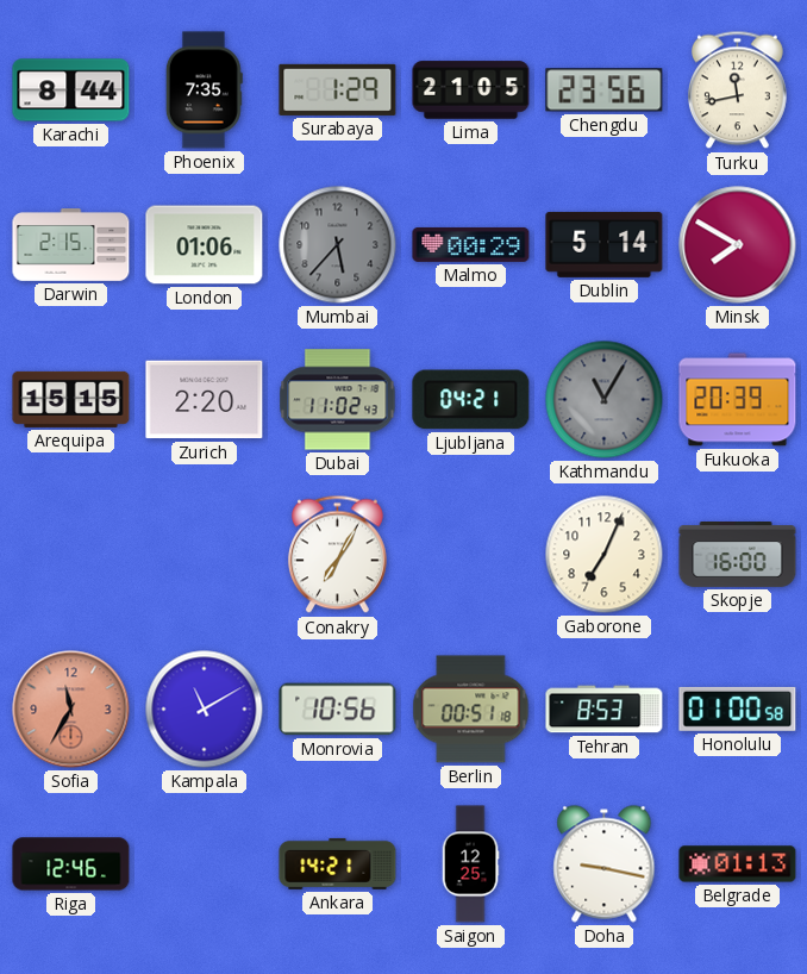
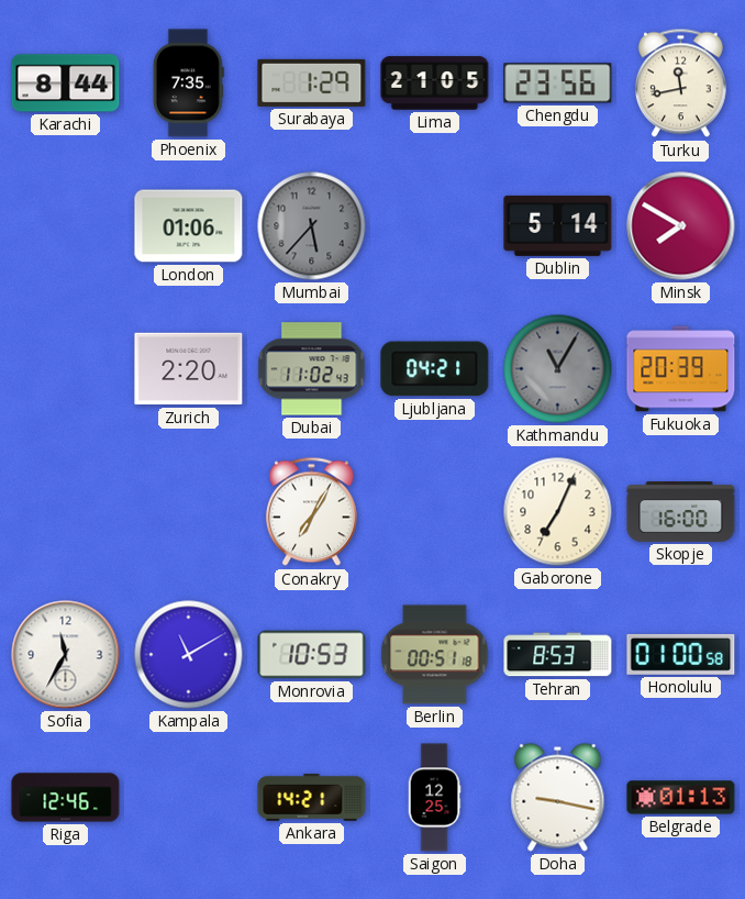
Darwin: 2:15 -> none (71, 245)
Malmo: 00:29 -> none (471, 244)
Arequipa: 15:15 -> none (71, 399)
Sofia dial: salmon -> white (66, 655)
Monrovia: 10:56 -> 10:53 (312, 655)
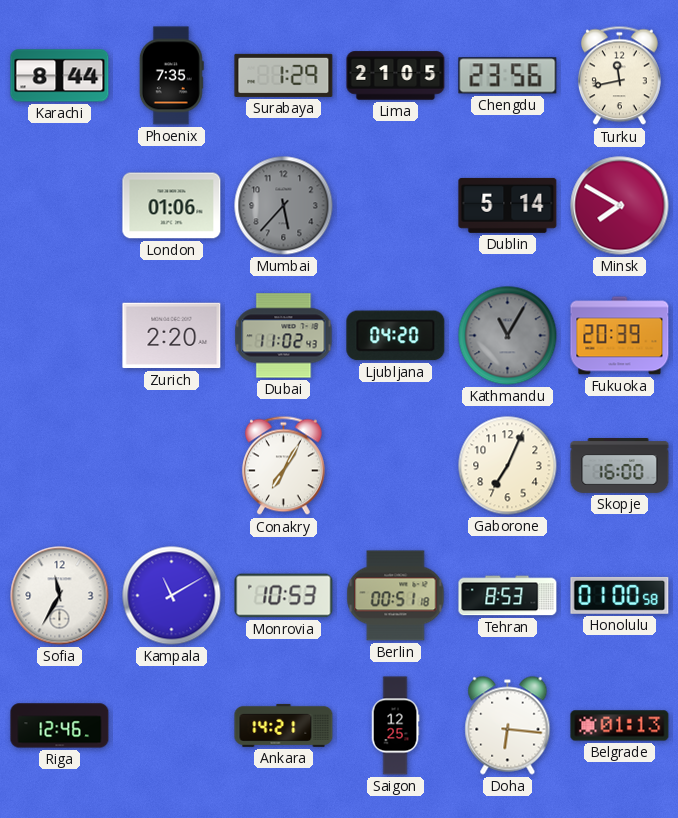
Ljubljana: 04:21 -> 04:20 (396, 336)
Doha: 9:17 -> 6:16 (508, 726)
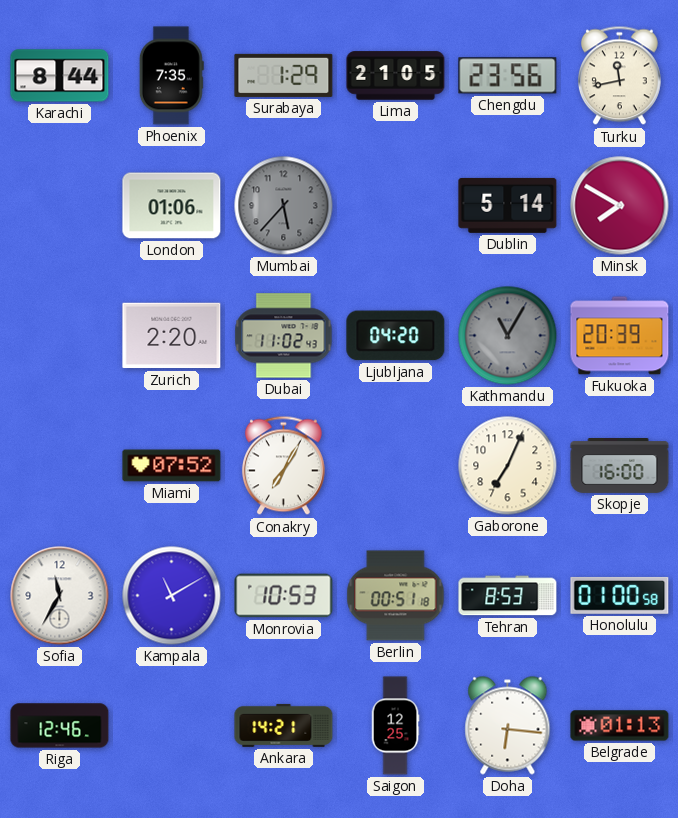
Miami: none -> 07:52 (172, 466)
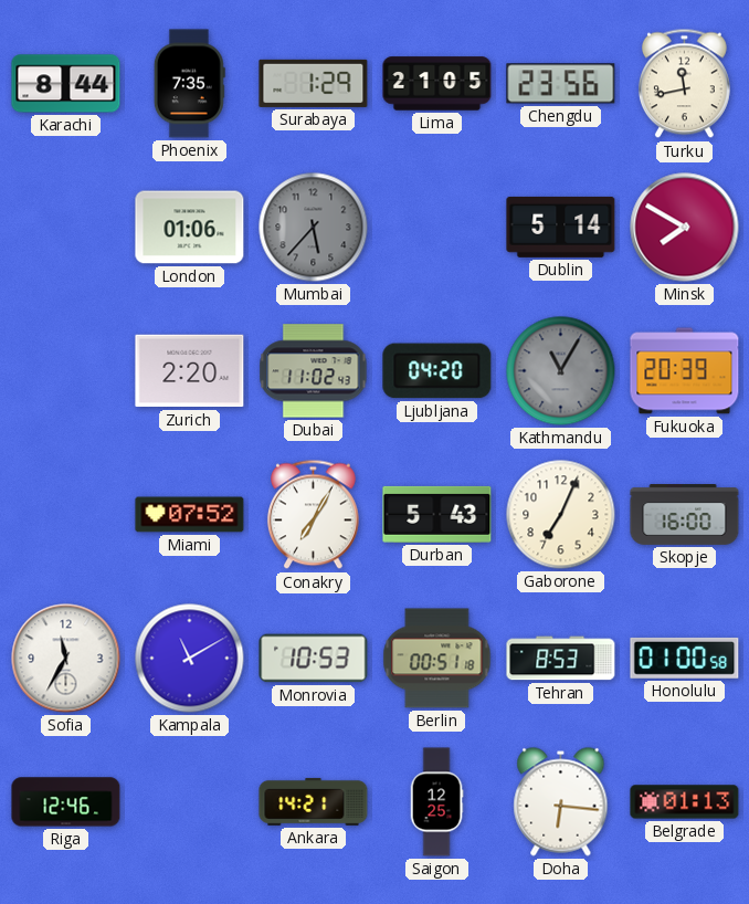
Durban: none -> 5:43 (437, 514)
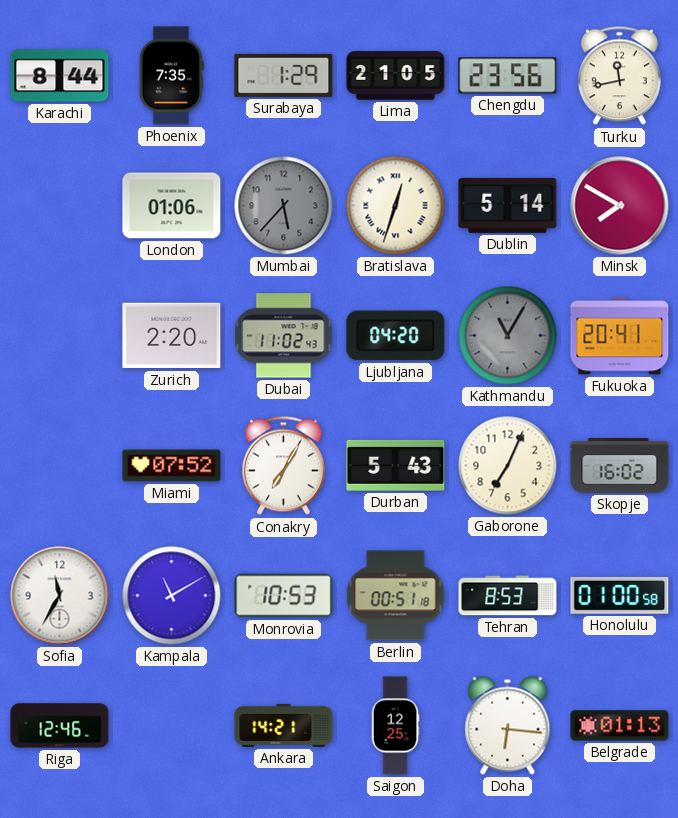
Bratislava: none -> 12:33 (396, 206)
Fukuoka: 20:39 -> 20:41 (620, 336)
Skopje: 16:00 -> 16:02 (620, 466)
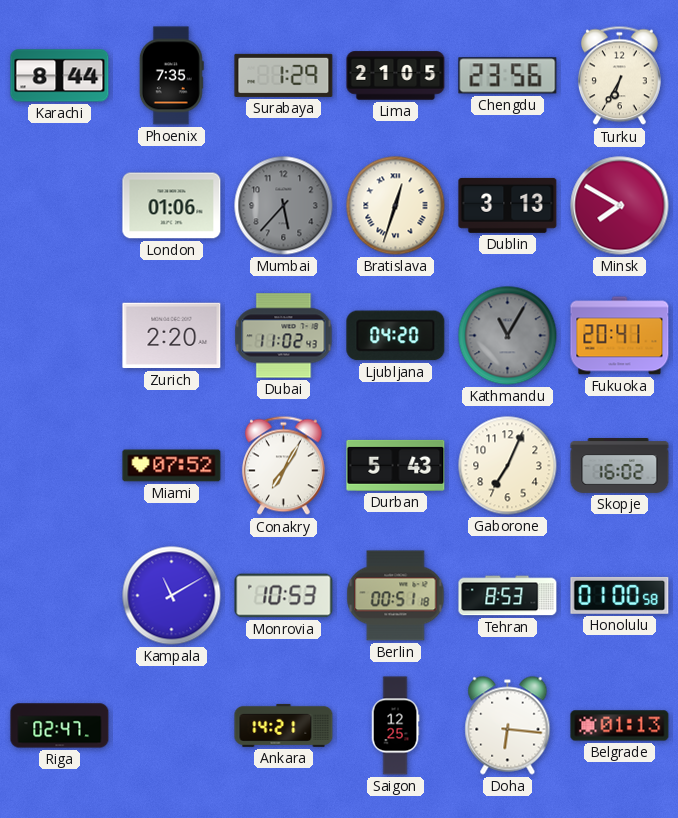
Turku: 11:43 -> 6:35 (619, 76)
Dublin: 5:14 -> 3:13 (508, 205)
Sofia: 11:35 -> none (60, 596)
Riga: 12:46 -> 02:47 (60, 726)
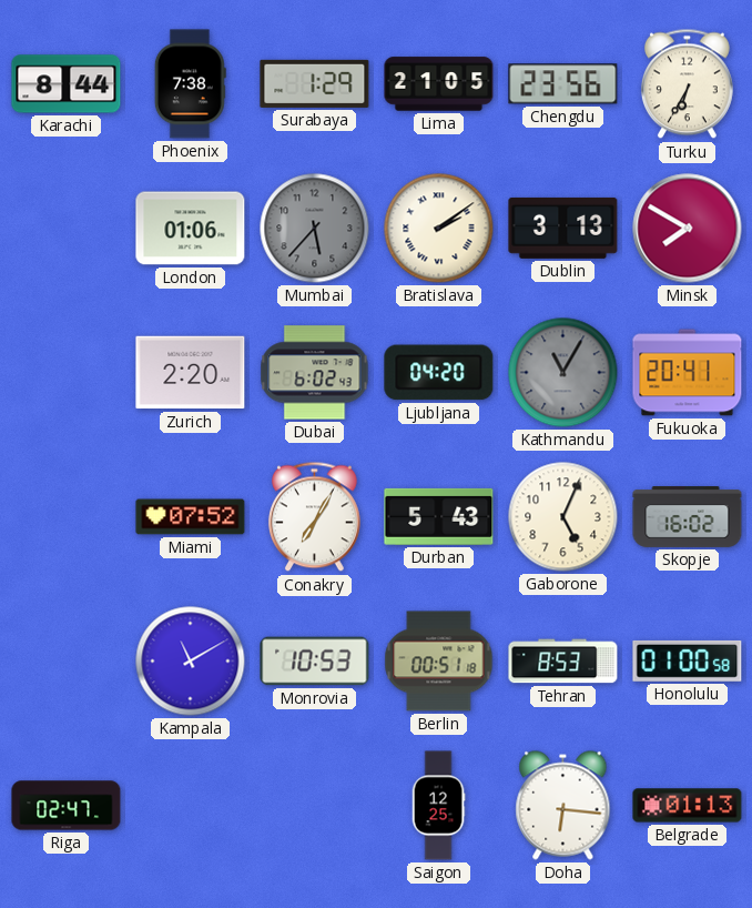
Phoenix: 7:35 -> 7:38 (190, 84)
Bratislava: 12:33 -> 2:09 (439, 229)
Dubai: 11:02 -> 6:02 (315, 373)
Gaborone: 7:04 -> 5:04 (563, 517)
Ankara: 14:21 -> none (284, 725)
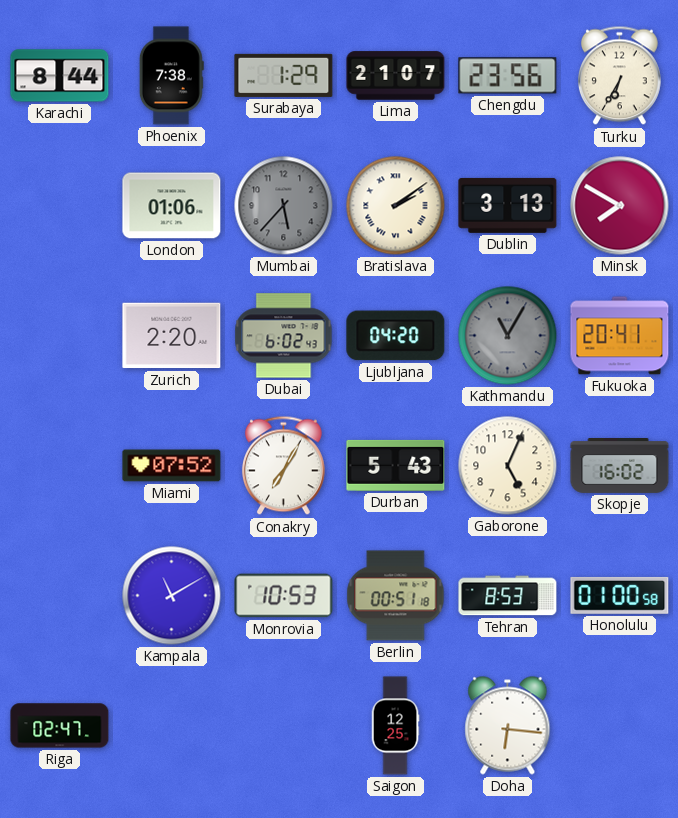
Lima: 21:05 -> 21:07 (396, 76)
Belgrade: 01:13 -> none (688, 806)
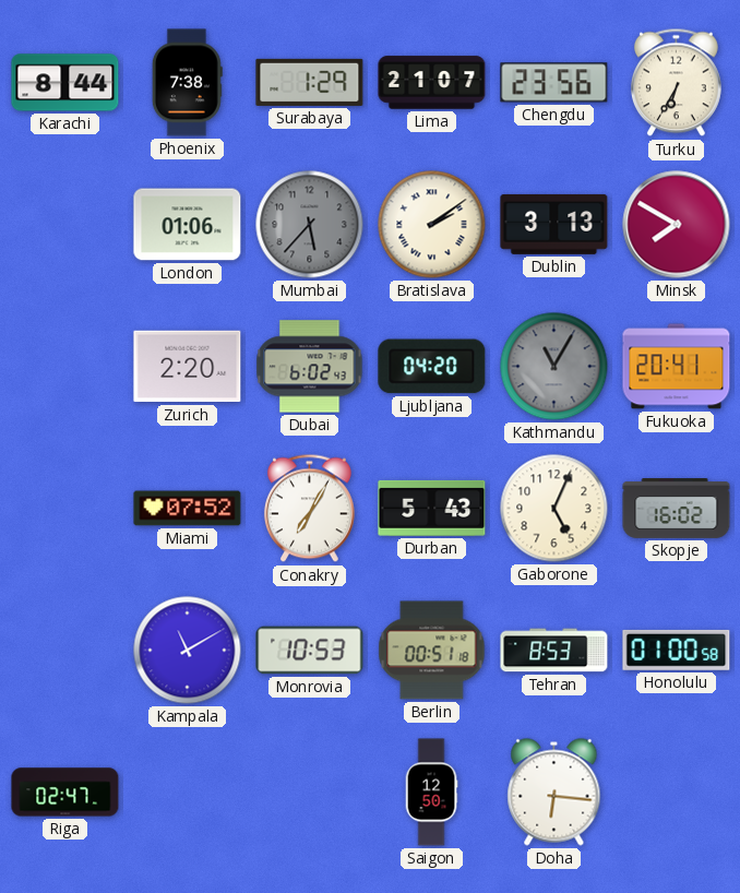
Saigon: 12:25 -> 12:50 (431, 793)
